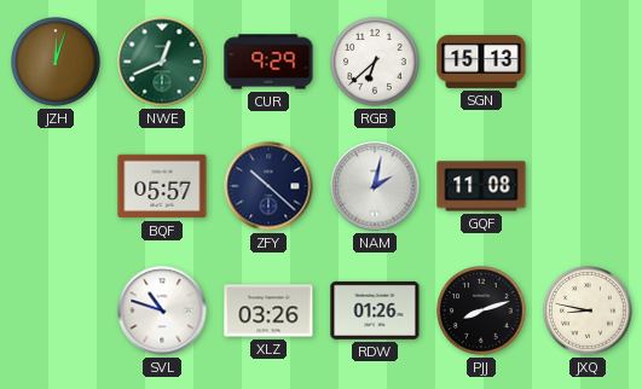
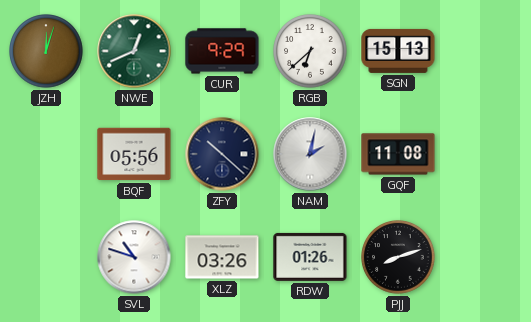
BQF: 05:57 -> 05:56 (134, 154)
JXQ: 8:47 -> none (588, 310)
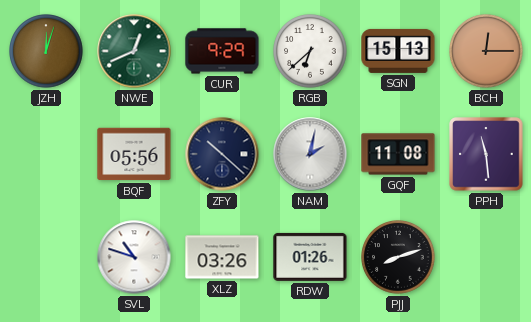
BCH: none -> 12:15 (486, 51)
PPH: none -> 11:29 (486, 154)
